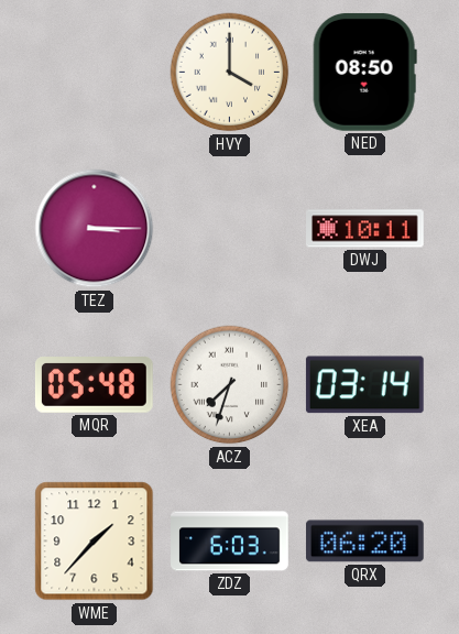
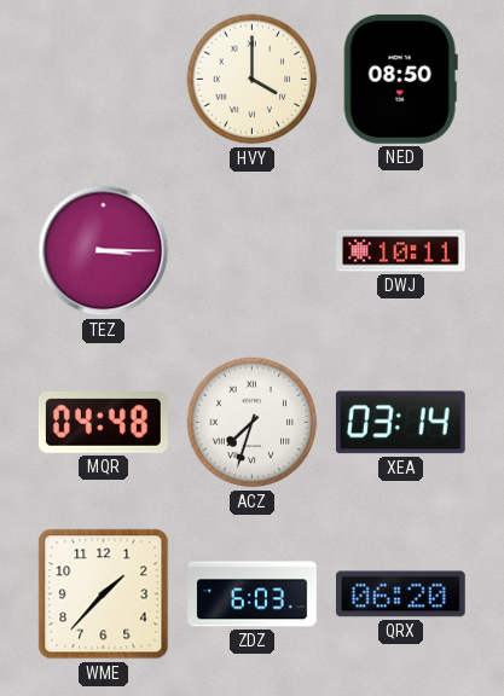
MQR: 05:48 -> 04:48 (103, 423)
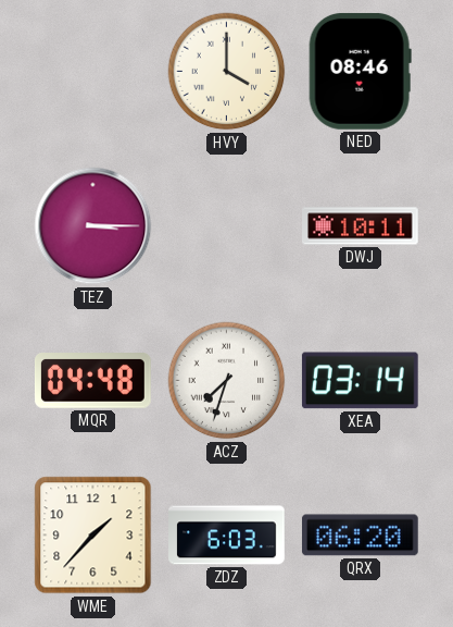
NED: 08:50 -> 08:46 (360, 71)
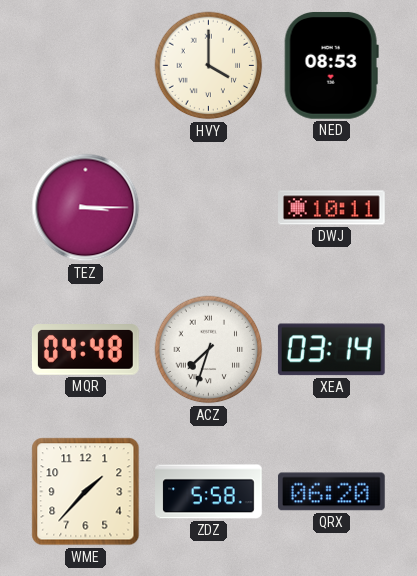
NED: 08:46 -> 08:53 (331, 65)
ZDZ: 6:03 -> 5:58 (209, 492)
